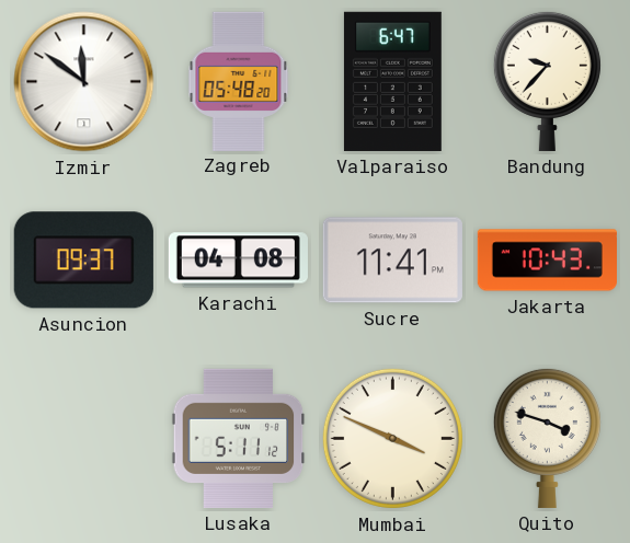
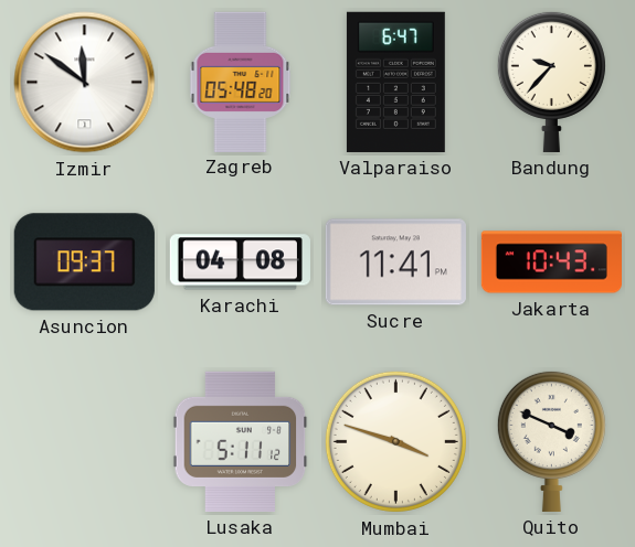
Mumbai: 3:49 -> 3:48 (395, 441)
Quito: 3:48 -> 3:49 (551, 441)
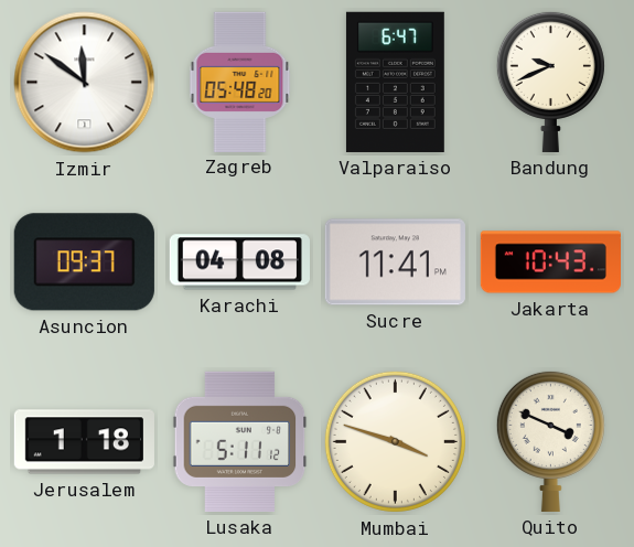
Bandung: 9:37 -> 9:41 (550, 82)
Jerusalem: none -> 1:18 (84, 442)
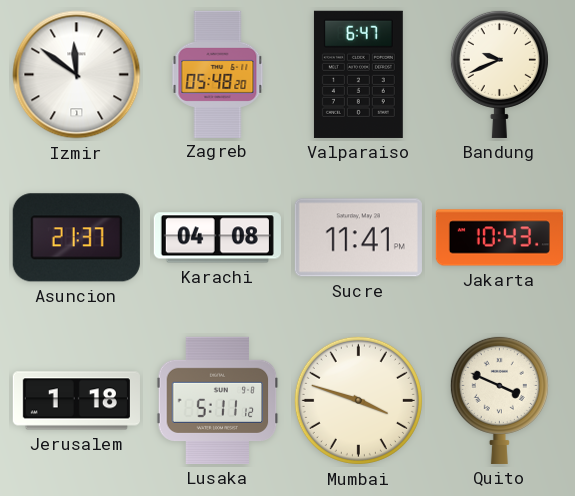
Asuncion: 09:37 -> 21:37 (76, 238)
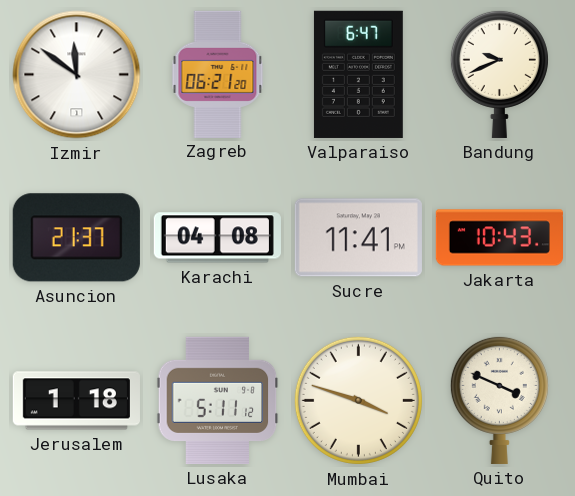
Zagreb: 05:48 -> 06:21 (218, 74)
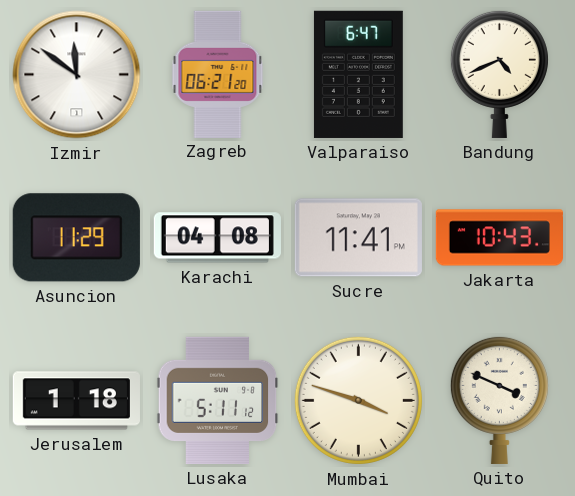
Bandung: 9:41 -> 4:41 (499, 74)
Asuncion: 21:37 -> 11:29 (76, 238)
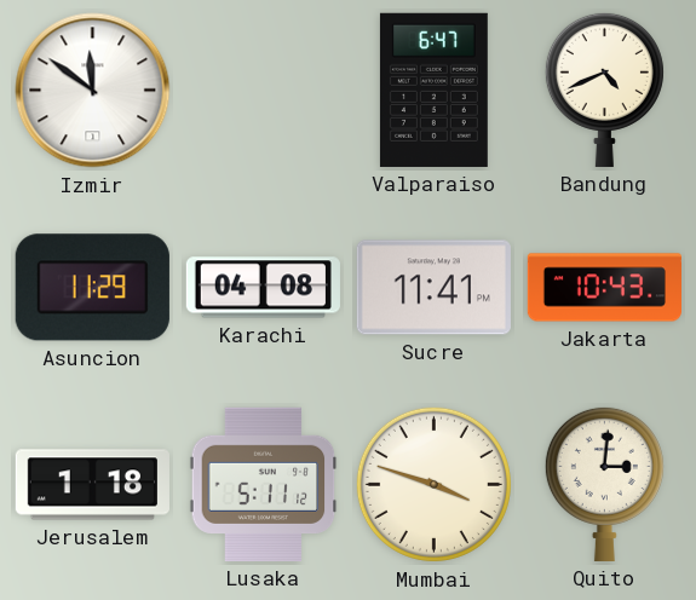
Zagreb: 06:21 -> none (218, 74)
Quito: 3:49 -> 3:01 (604, 484)
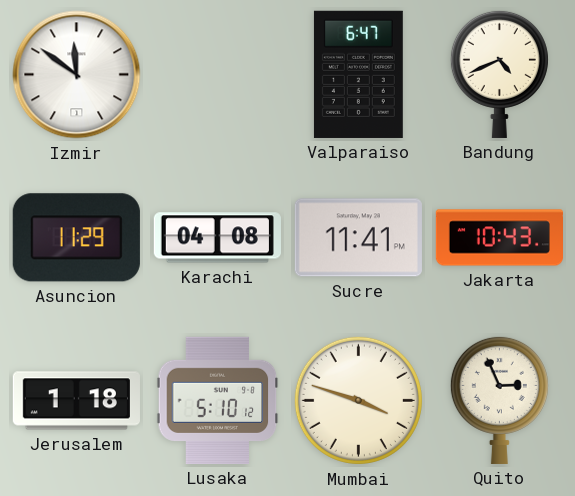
Lusaka: 5:11 -> 5:10 (218, 400)
Quito: 3:01 -> 2:56 (499, 400)
